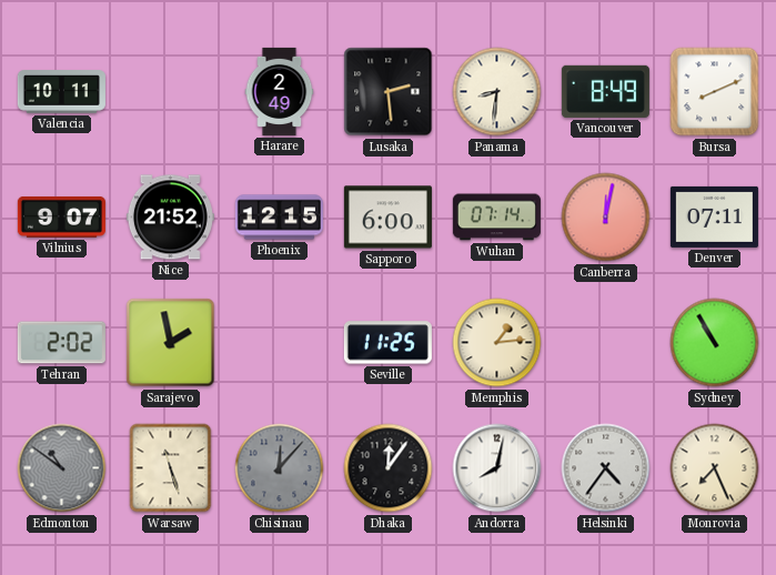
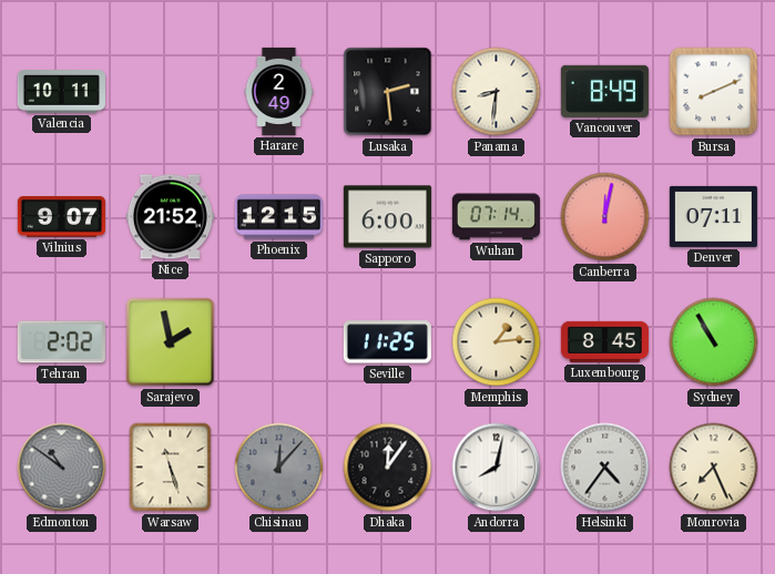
Luxembourg: none -> 8:45 (604, 341)
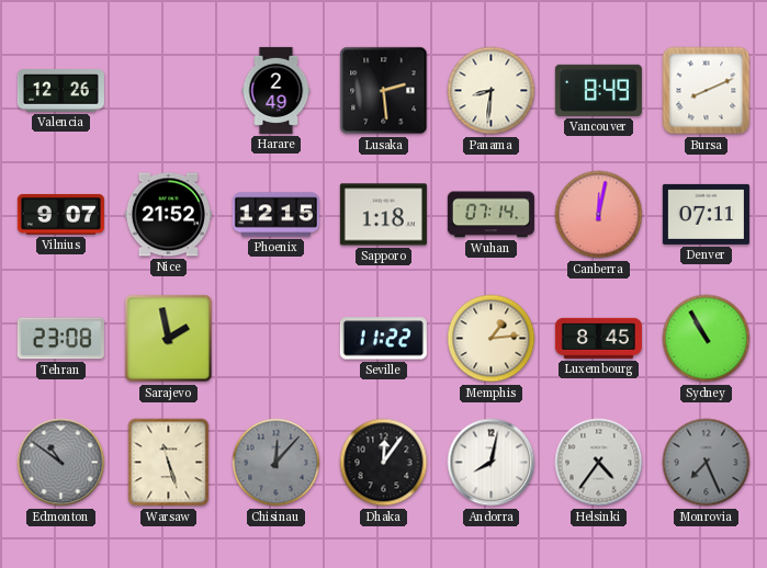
Valencia: 10:11 -> 12:26 (60, 91)
Sapporo: 6:00 -> 1:18 (383, 215)
Tehran: 2:02 -> 23:08 (60, 339)
Seville: 11:25 -> 11:22 (383, 339)
Monrovia dial: cream -> grey (707, 463)
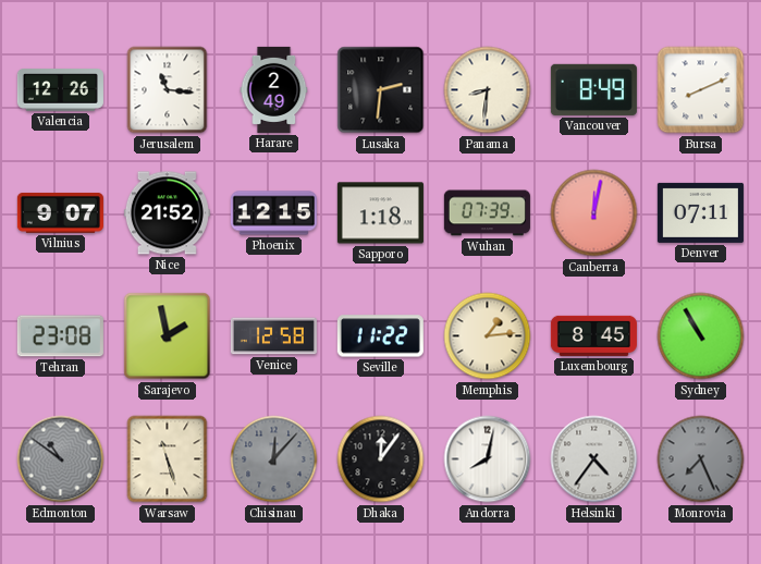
Jerusalem: none -> 11:16 (168, 90)
Lusaka: 2:29 -> 2:31 (381, 90)
Wuhan: 07:14 -> 07:39 (487, 213)
Venice: none -> 12:58 (273, 336)
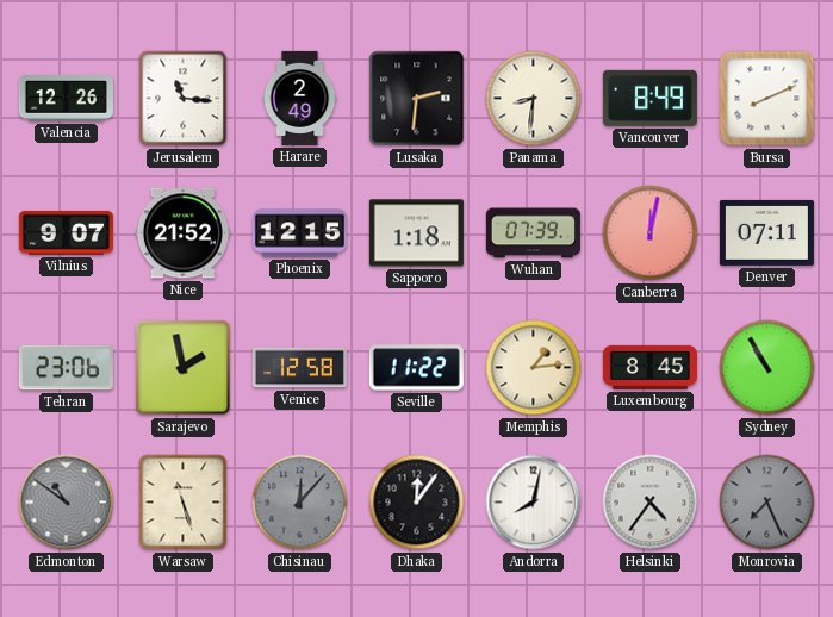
Tehran: 23:08 -> 23:06 (66, 368)
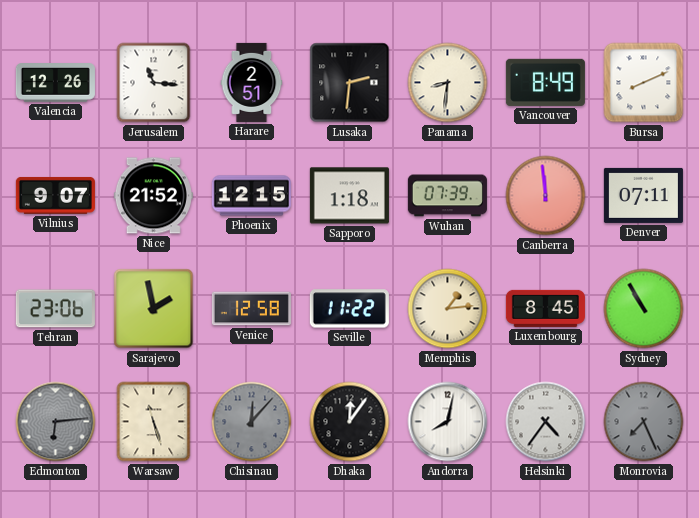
Harare: 2:49 -> 2:51 (252, 82)
Canberra: 12:02 -> 11:59 (546, 196)
Edmonton: 10:51 -> 6:14 (56, 422)
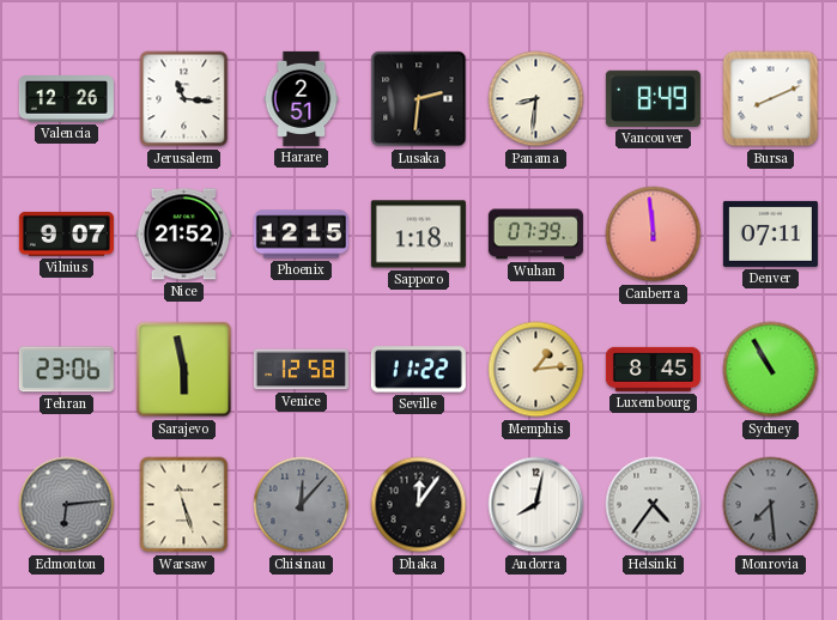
Sarajevo: 1:58 -> 5:58 (184, 370)
Monrovia: 7:26 -> 7:29 (771, 505)
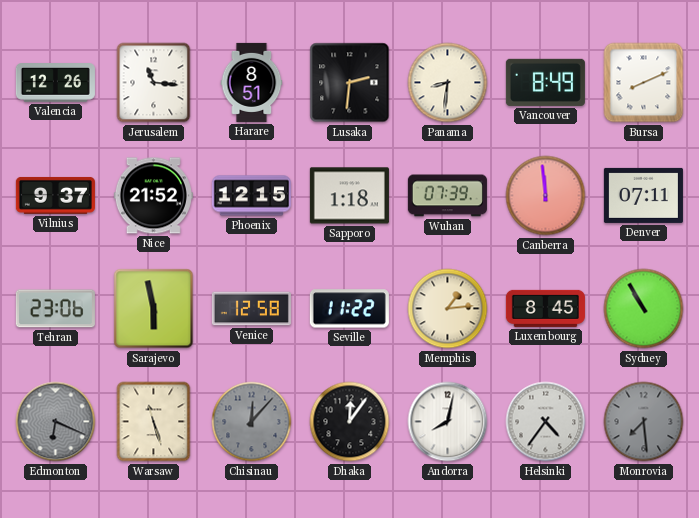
Harare: 2:51 -> 8:51 (252, 82)
Vilnius: 9:07 -> 9:37 (55, 196)
Edmonton: 6:14 -> 6:19 (56, 422)
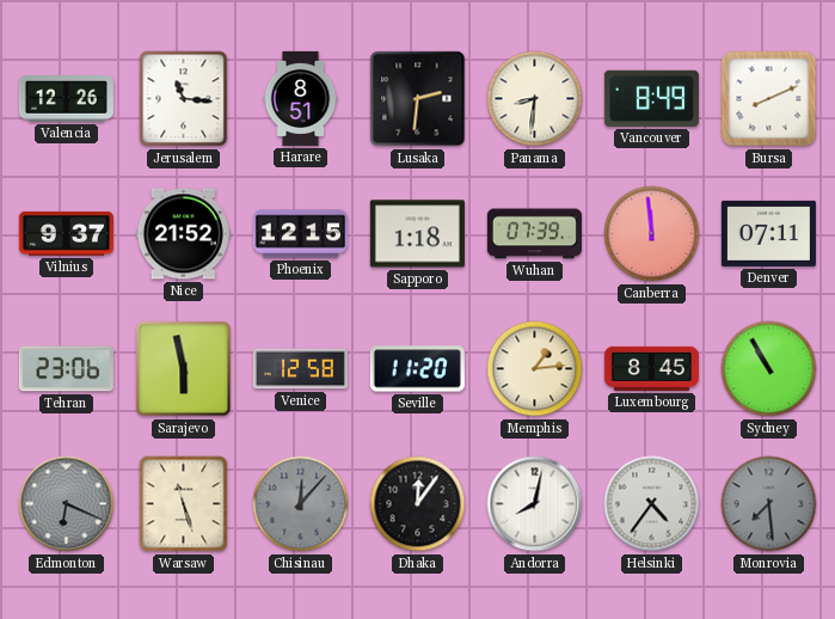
Seville: 11:22 -> 11:20 (417, 369)
